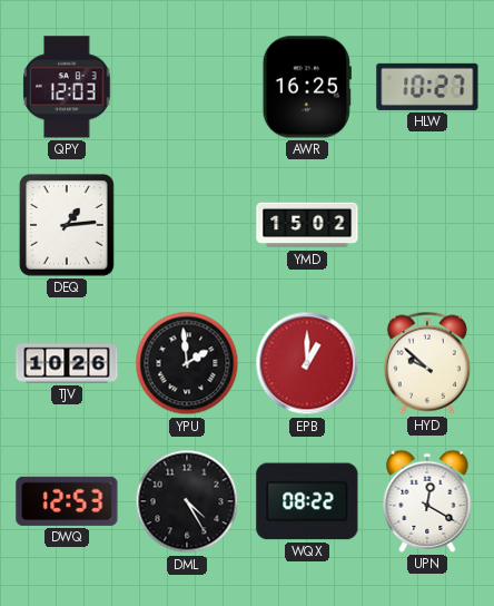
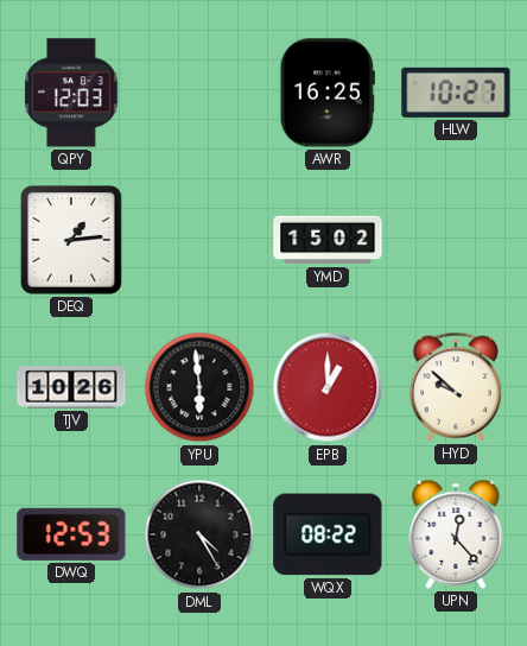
YPU: 1:59 -> 5:59 (199, 387)
UPN: 12:20 -> 12:23 (456, 534)
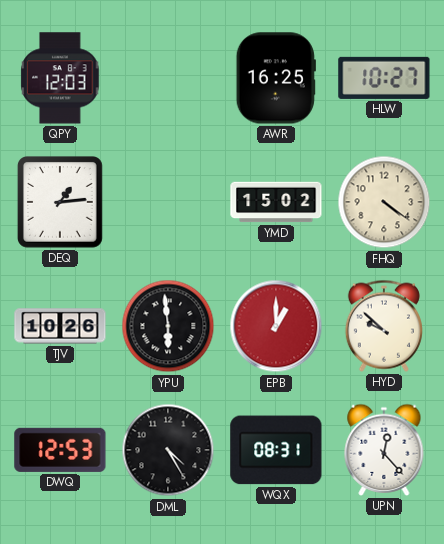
FHQ: none -> 4:21 (384, 202)
WQX: 08:22 -> 08:31 (276, 450)
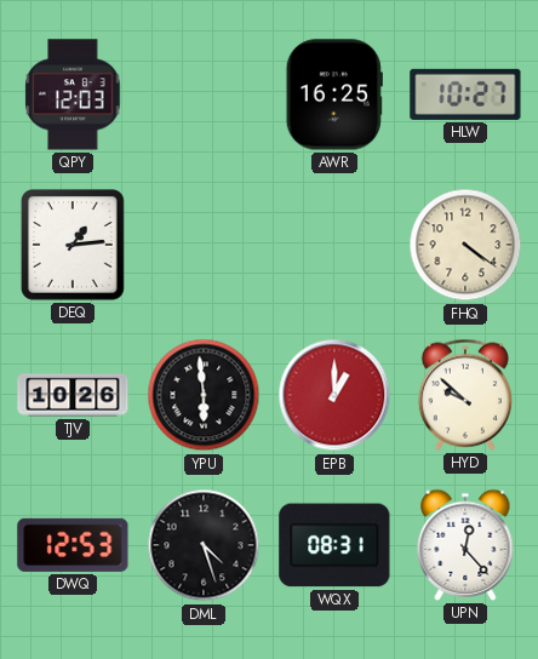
YMD: 15:02 -> none (276, 202)
DML: 4:25 -> 4:27 (204, 545)
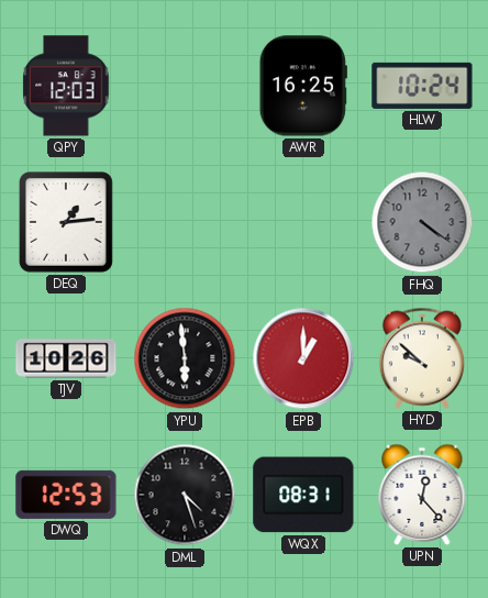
HLW: 10:27 -> 10:24 (422, 86)
FHQ dial: cream -> grey (422, 222)
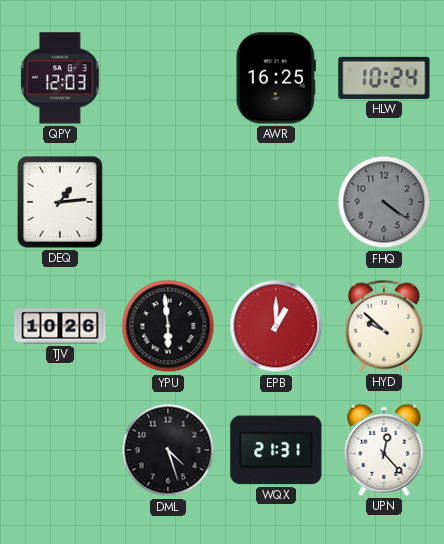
DWQ: 12:53 -> none (66, 495)
WQX: 08:31 -> 21:31 (276, 450)
